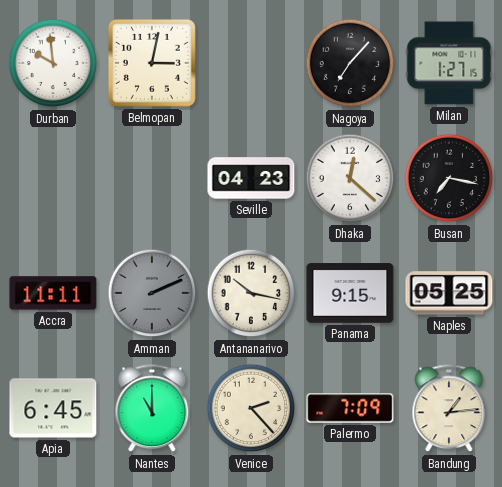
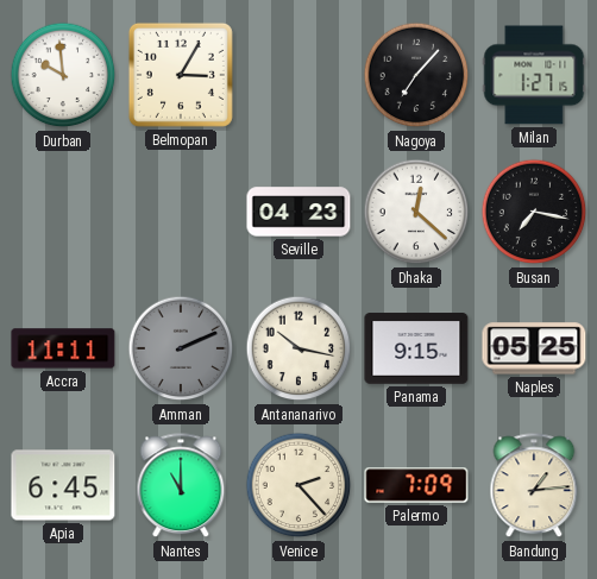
Belmopan: 3:02 -> 3:05 (181, 75)
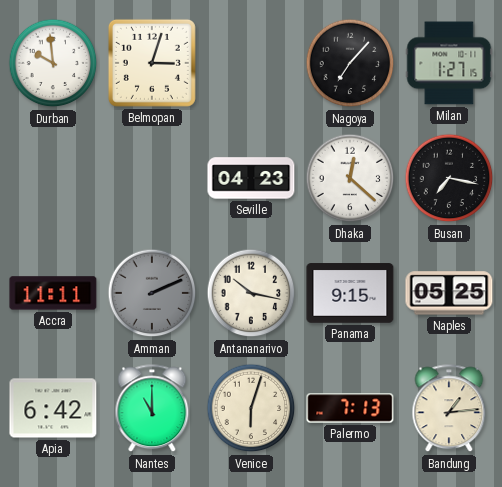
Belmopan: 3:05 -> 3:03 (152, 63)
Apia: 6:45 -> 6:42 (53, 408)
Venice: 2:23 -> 6:03 (251, 408)
Palermo: 7:09 -> 7:13 (350, 408)
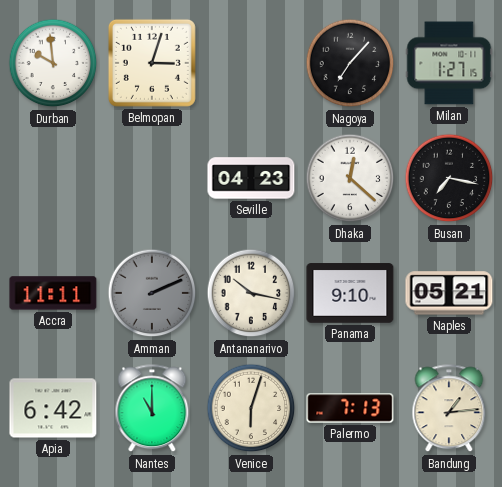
Panama: 9:15 -> 9:10 (350, 293)
Naples: 05:25 -> 05:21 (449, 293)
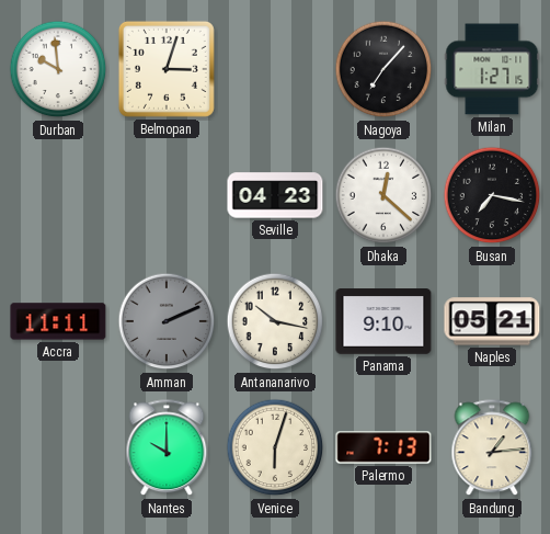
Apia: 6:42 -> none (53, 408)
Nantes: 11:00 -> 10:00 (167, 448)
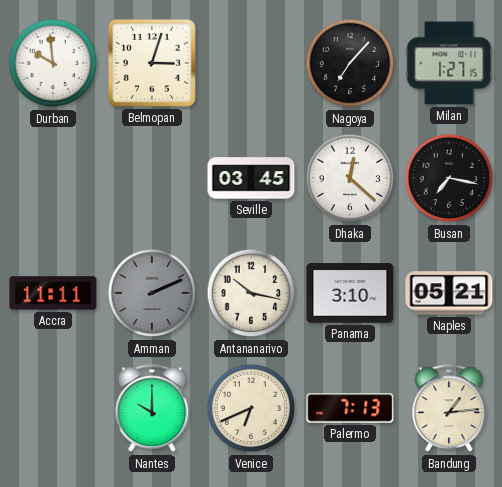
Seville: 04:23 -> 03:45 (251, 178)
Panama: 9:10 -> 3:10 (350, 293)
Venice: 6:03 -> 6:41 (251, 408)
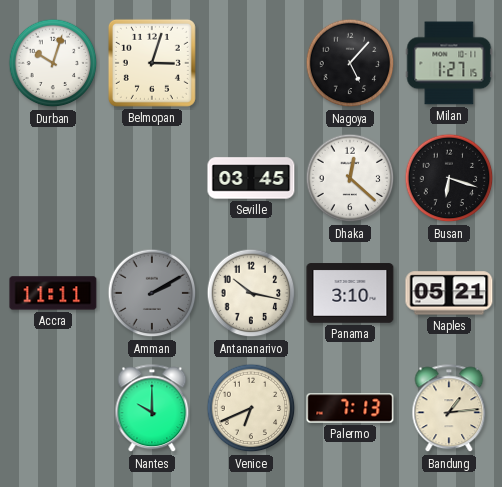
Durban: 9:59 -> 10:03 (53, 63)
Nagoya: 7:07 -> 5:07 (350, 63)
Busan: 7:17 -> 6:18 (449, 178)
Amman: 2:11 -> 2:10 (152, 293)
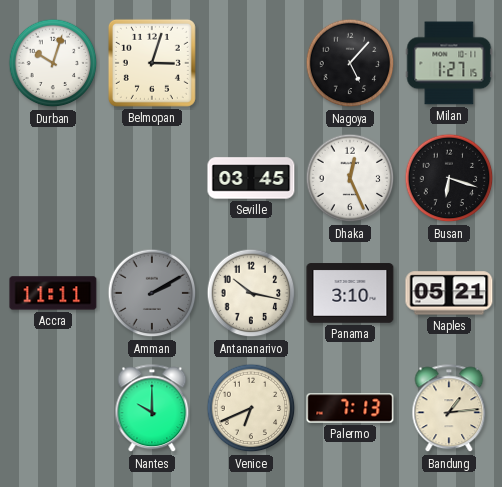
Dhaka: 12:22 -> 12:26 (350, 178)
